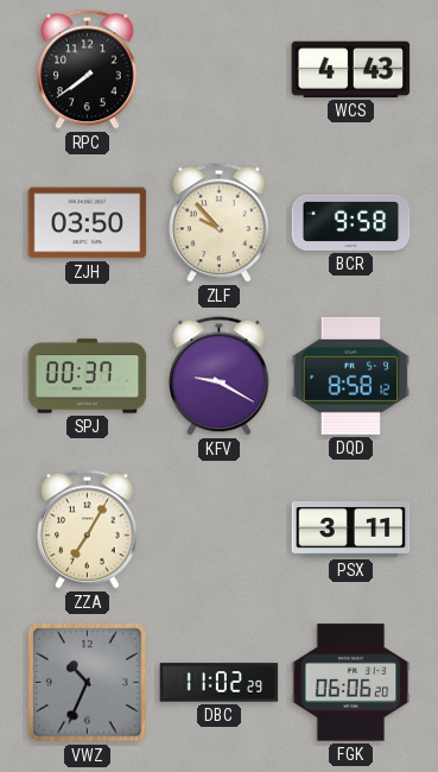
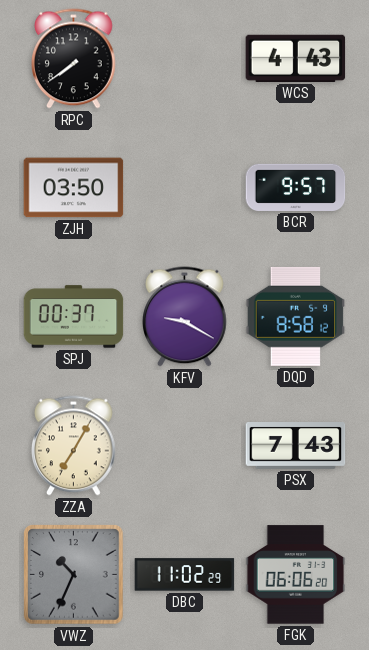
ZLF: 9:53 -> none (220, 223)
BCR: 9:58 -> 9:57 (296, 187)
PSX: 3:11 -> 7:43 (296, 446)
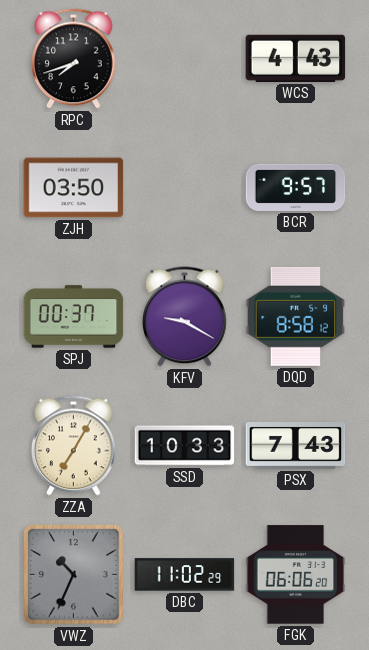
RPC: 7:39 -> 7:42 (74, 59)
SSD: none -> 10:33 (185, 446)
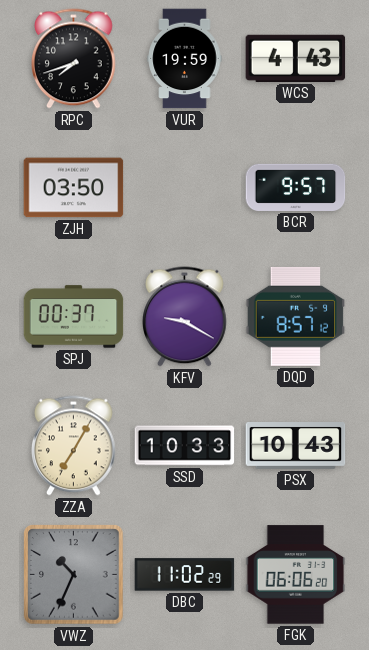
VUR: none -> 19:59 (185, 59)
DQD: 8:58 -> 8:57 (296, 316)
PSX: 7:43 -> 10:43 (296, 446)
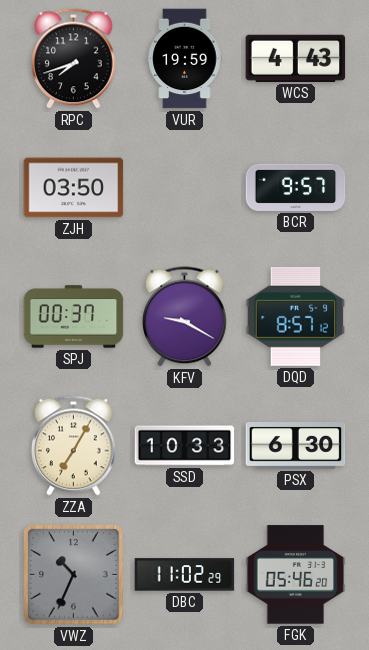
PSX: 10:43 -> 6:30 (296, 446)
FGK: 06:06 -> 05:46 (296, 575)
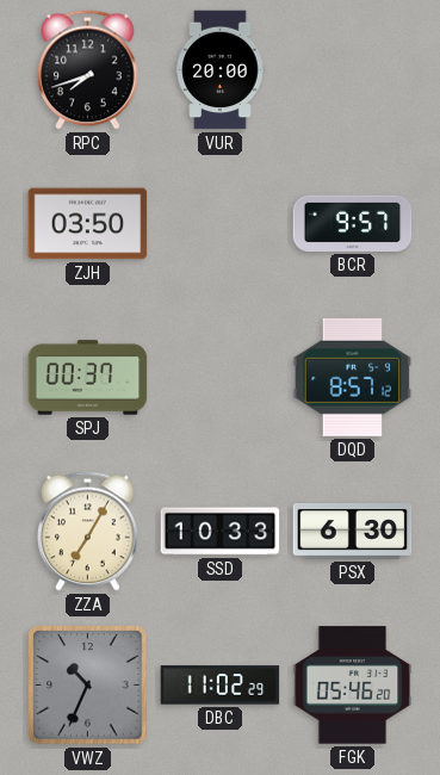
VUR: 19:59 -> 20:00 (221, 70)
WCS: 4:43 -> none (296, 58)
KFV: 9:20 -> none (185, 317)
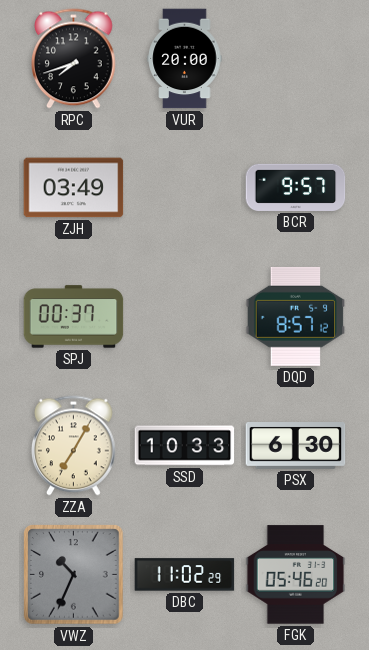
ZJH: 03:50 -> 03:49 (74, 188)
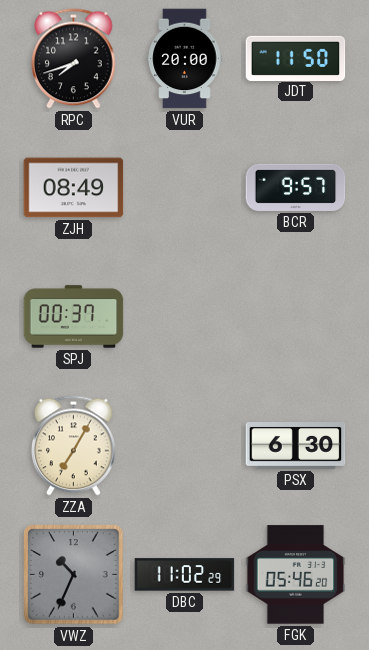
JDT: none -> 11:50 (296, 58)
ZJH: 03:49 -> 08:49 (74, 188)
DQD: 8:57 -> none (296, 316)
SSD: 10:33 -> none (185, 446)
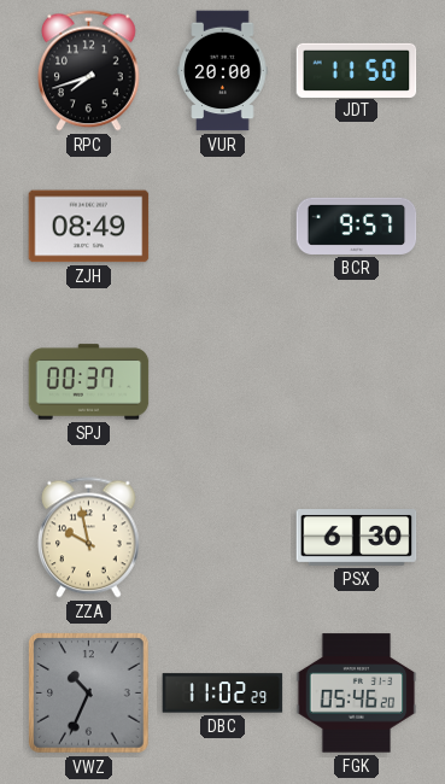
ZZA: 7:05 -> 9:58 (89, 538)
